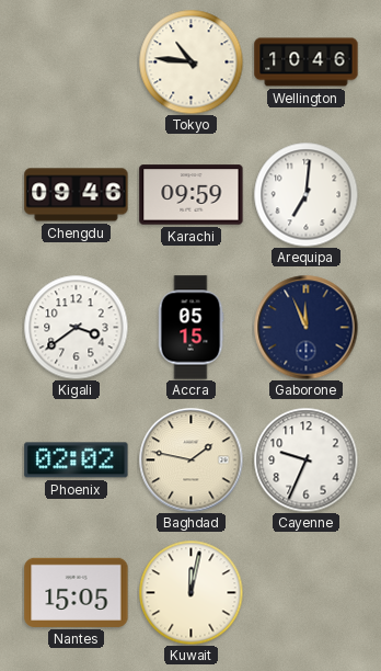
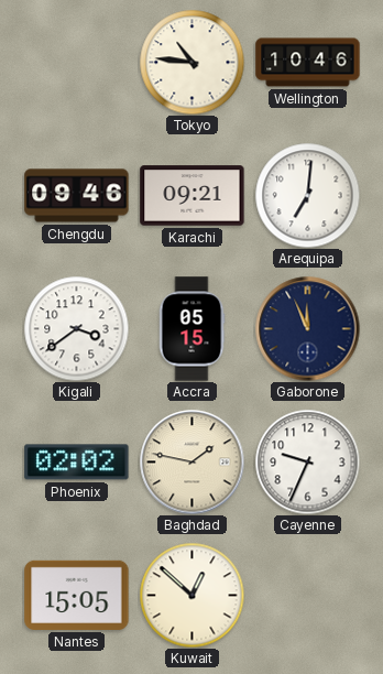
Karachi: 09:59 -> 09:21 (193, 196)
Kuwait: 12:02 -> 12:52 (191, 595)
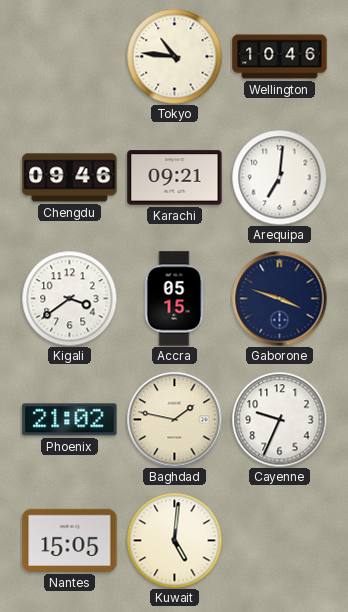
Gaborone: 11:56 -> 3:48 (279, 298)
Phoenix: 02:02 -> 21:02 (70, 420)
Kuwait: 12:52 -> 5:01 (174, 540)
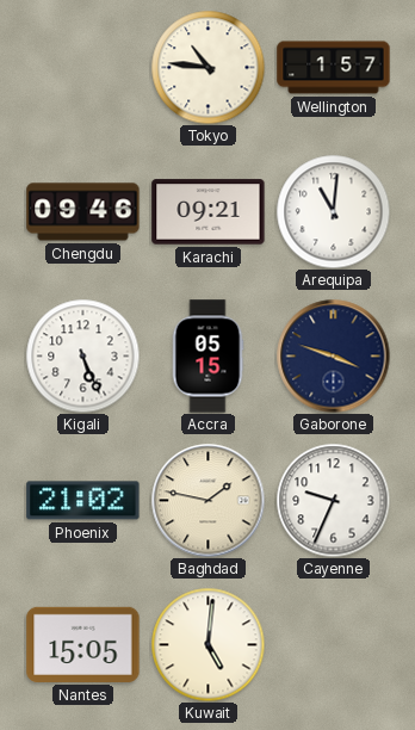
Wellington: 10:46 -> 1:57 (334, 68)
Arequipa: 7:01 -> 11:01 (333, 211)
Kigali: 3:39 -> 5:26 (82, 355)
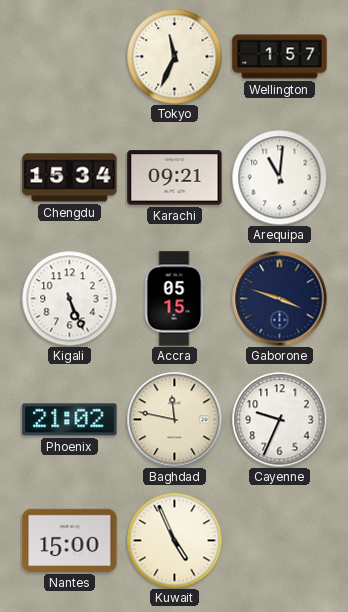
Tokyo: 10:46 -> 11:34 (174, 56)
Chengdu: 09:46 -> 15:34 (70, 178)
Baghdad: 1:47 -> 11:47 (174, 419)
Nantes: 15:05 -> 15:00 (70, 540)
Kuwait: 5:01 -> 4:56 (174, 540)
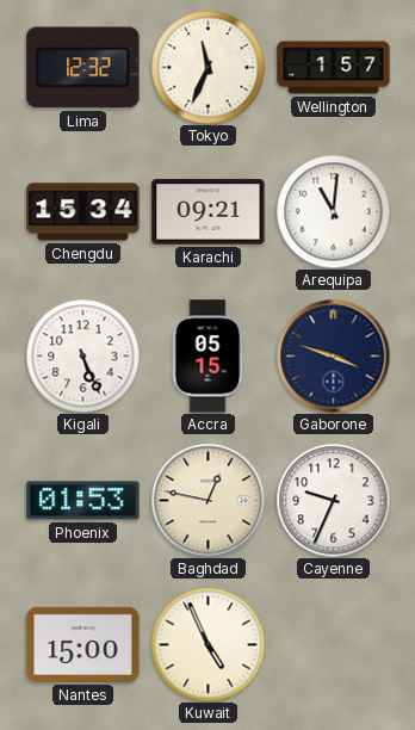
Lima: none -> 12:32 (83, 68)
Phoenix: 21:02 -> 01:53 (83, 501)
Baghdad: 11:47 -> 12:47 (207, 500)
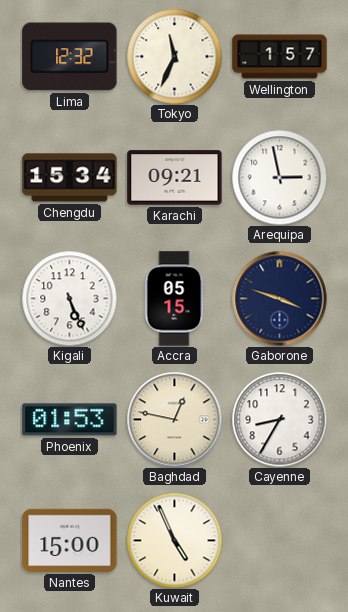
Arequipa: 11:01 -> 2:58 (279, 177)
Cayenne: 9:34 -> 8:35 (279, 419)
